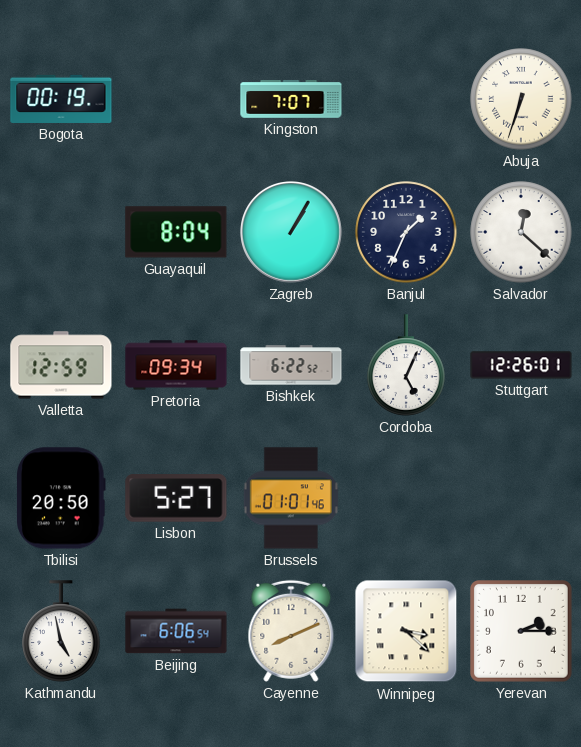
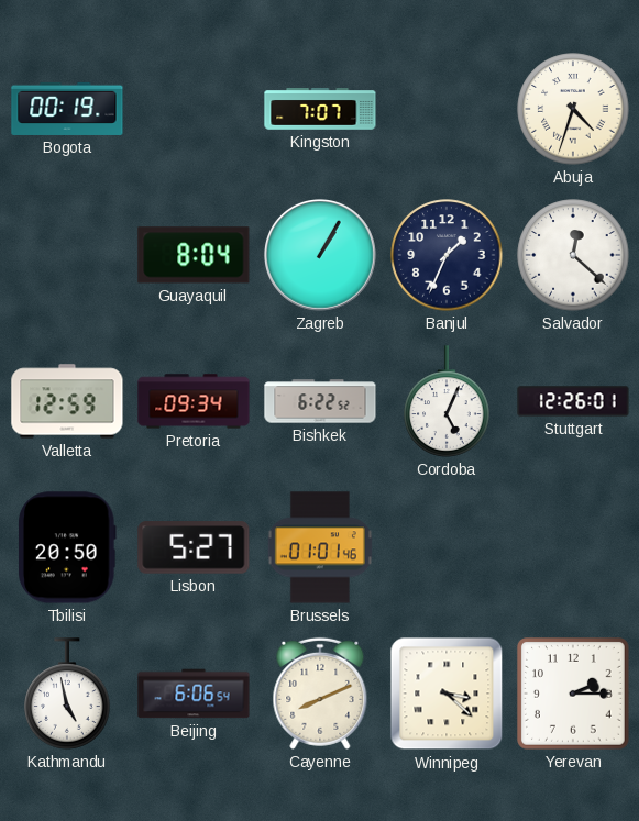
Abuja: 6:33 -> 4:33 (573, 109)
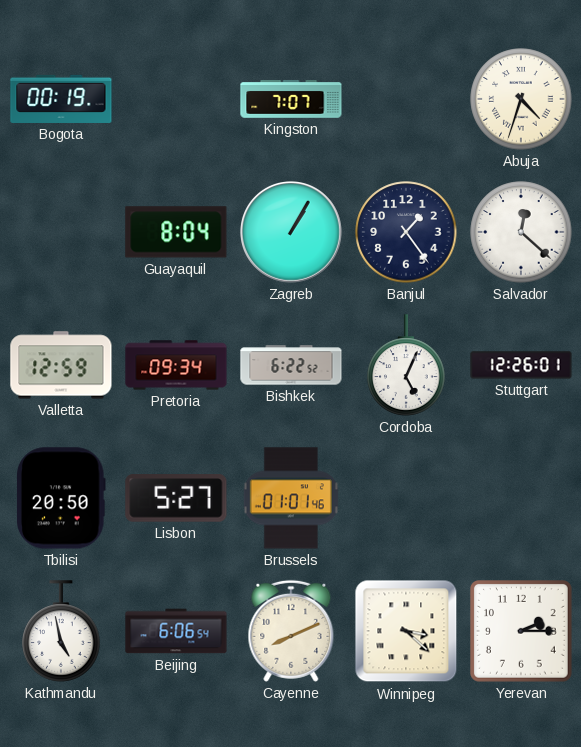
Banjul: 1:34 -> 1:24 (406, 232)
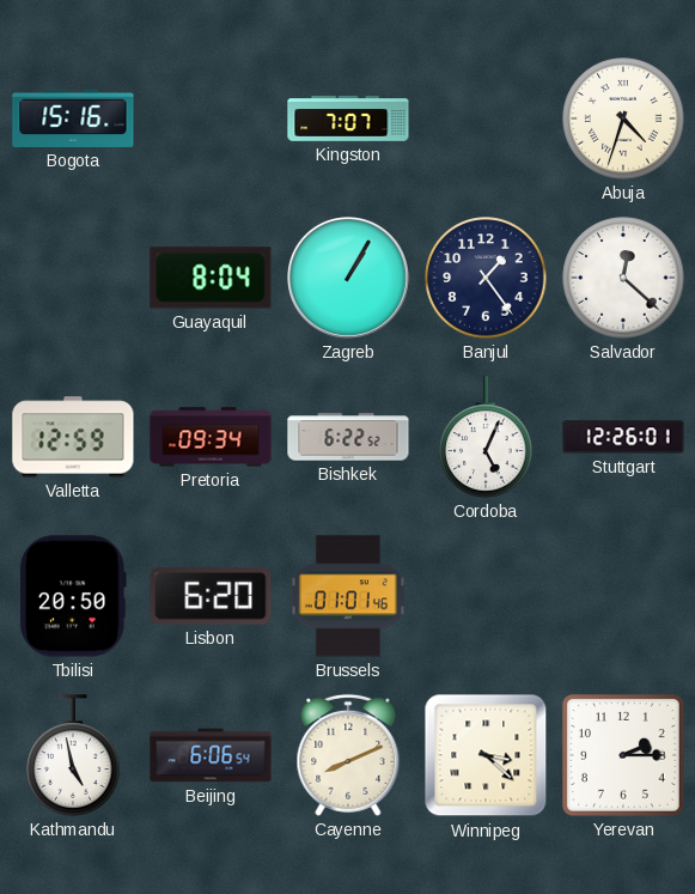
Bogota: 00:19 -> 15:16 (73, 118)
Lisbon: 5:27 -> 6:20 (211, 596)
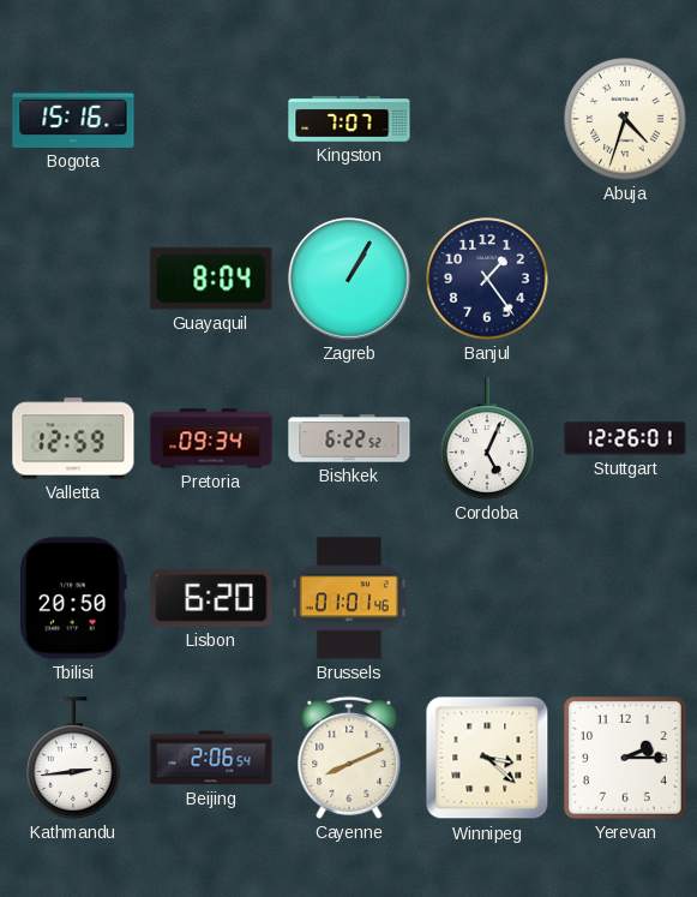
Salvador: 12:22 -> none (623, 278)
Kathmandu: 4:58 -> 2:44 (73, 758)
Beijing: 6:06 -> 2:06 (211, 758)
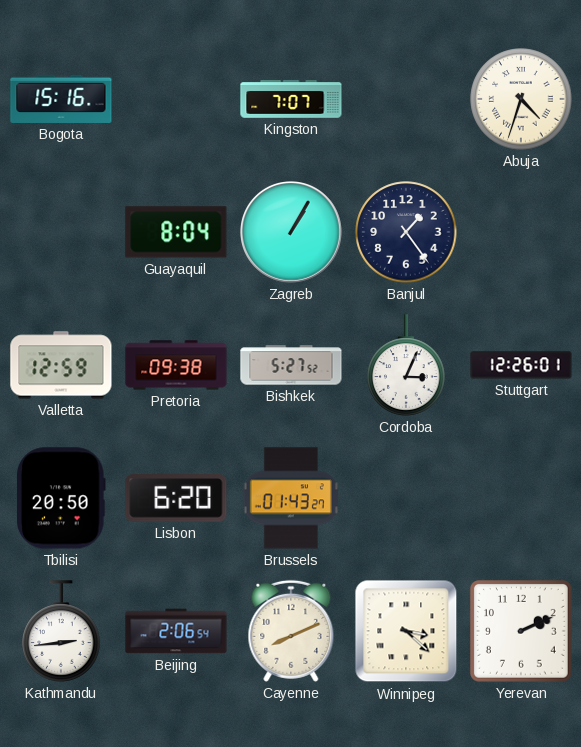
Pretoria: 09:34 -> 09:38 (176, 365)
Bishkek: 6:22 -> 5:27 (291, 365)
Cordoba: 5:04 -> 3:04 (406, 365)
Brussels: 01:01 -> 01:43 (291, 498)
Yerevan: 2:15 -> 2:11 (522, 632)
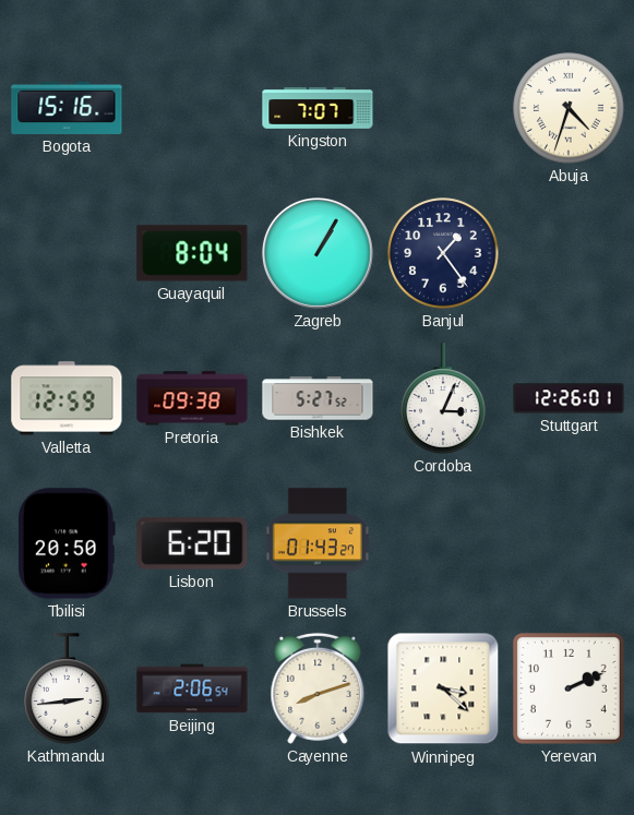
Cayenne: 8:11 -> 8:12 (318, 688)
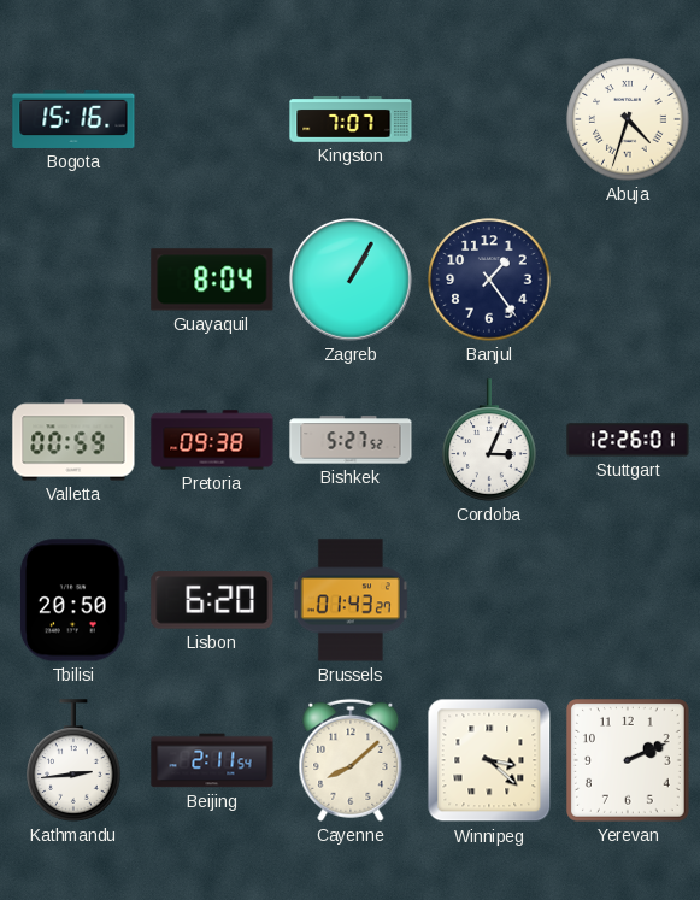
Valletta: 12:59 -> 00:59 (73, 440)
Beijing: 2:06 -> 2:11 (212, 760)
Cayenne: 8:12 -> 8:08 (351, 760)
